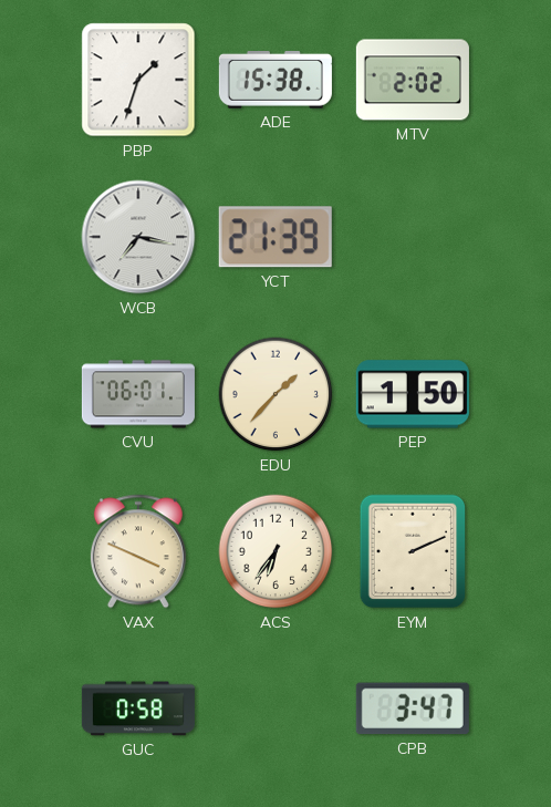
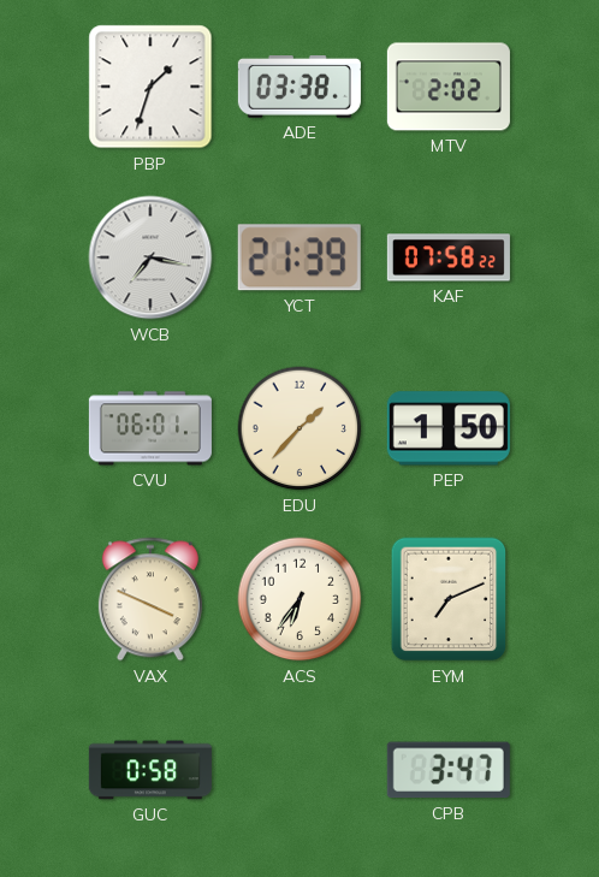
ADE: 15:38 -> 03:38 (299, 88)
KAF: none -> 07:58 (449, 257)
EYM: 2:11 -> 7:11 (449, 599)
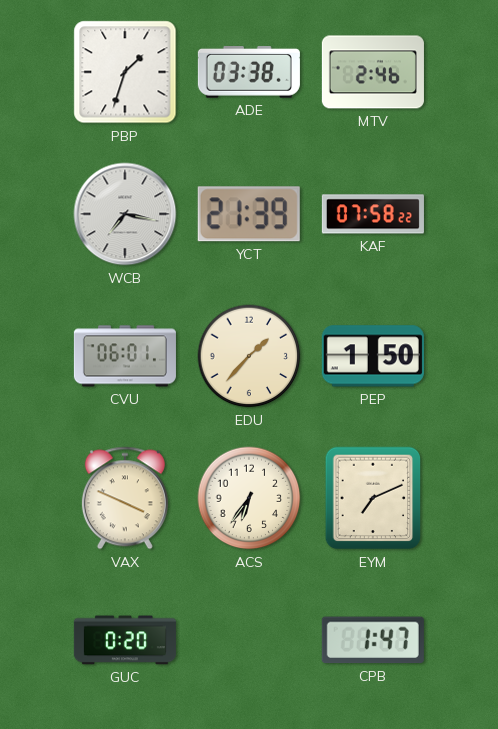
MTV: 2:02 -> 2:46 (373, 72)
GUC: 0:58 -> 0:20 (125, 640)
CPB: 3:47 -> 1:47 (373, 640)
